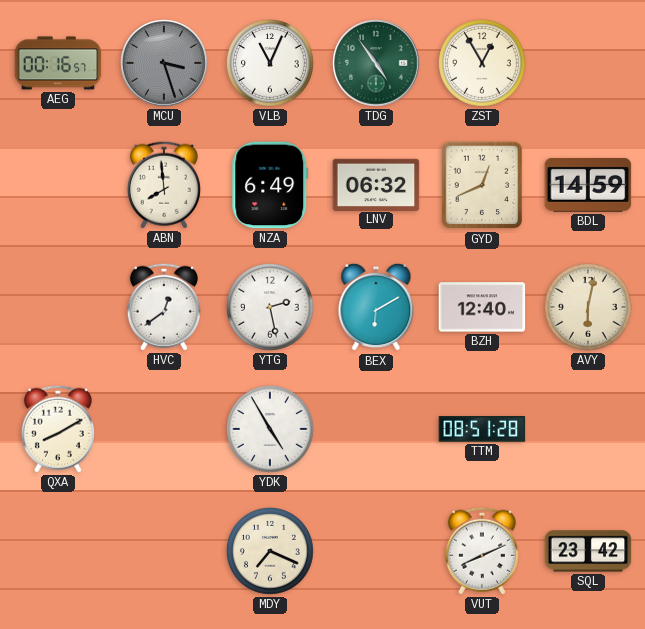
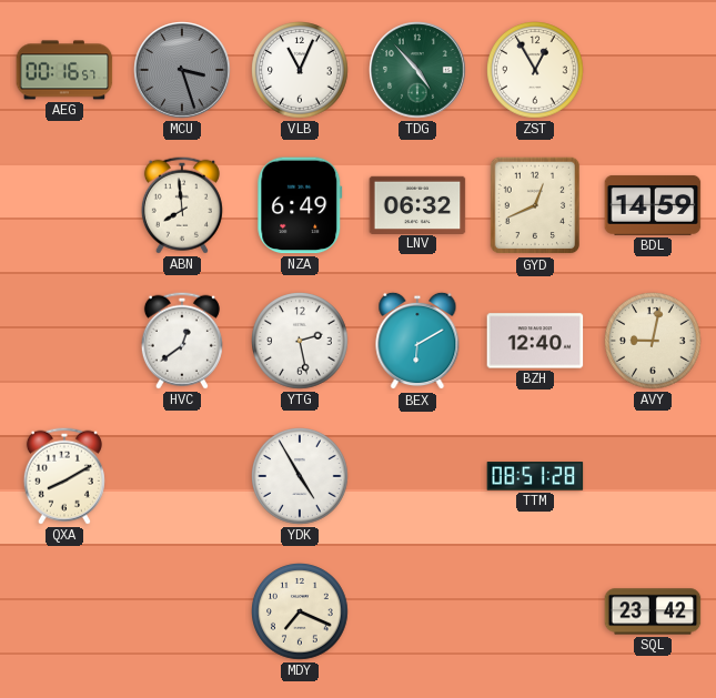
TDG: 4:54 -> 4:53 (417, 70)
AVY: 6:02 -> 9:02 (654, 342)
VUT: 8:11 -> none (482, 551)
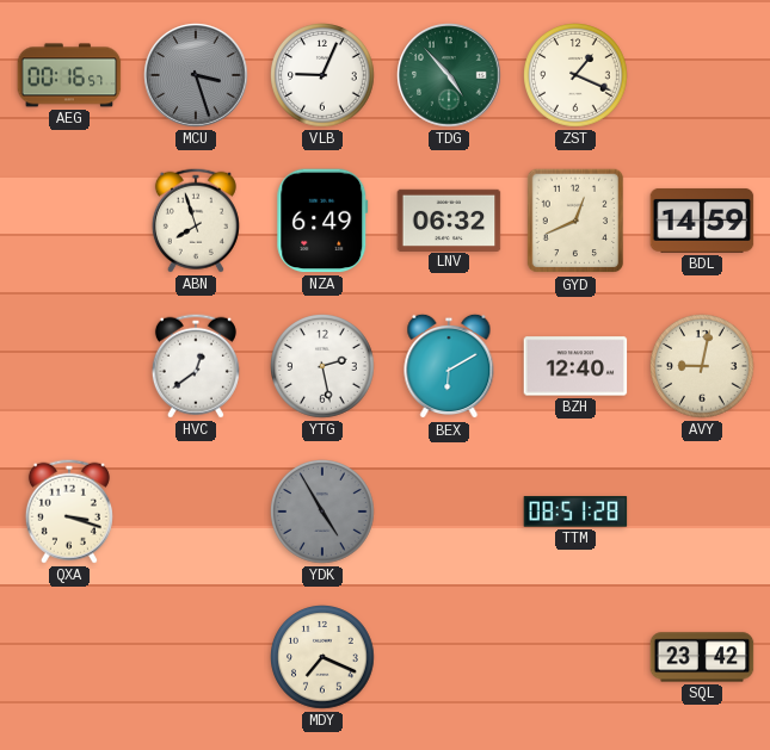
VLB: 11:04 -> 9:04 (324, 76)
ZST: 12:55 -> 1:19 (577, 76)
ABN: 7:59 -> 7:57 (196, 221)
QXA: 8:10 -> 3:18 (69, 512)
YDK dial: white -> grey (324, 513)
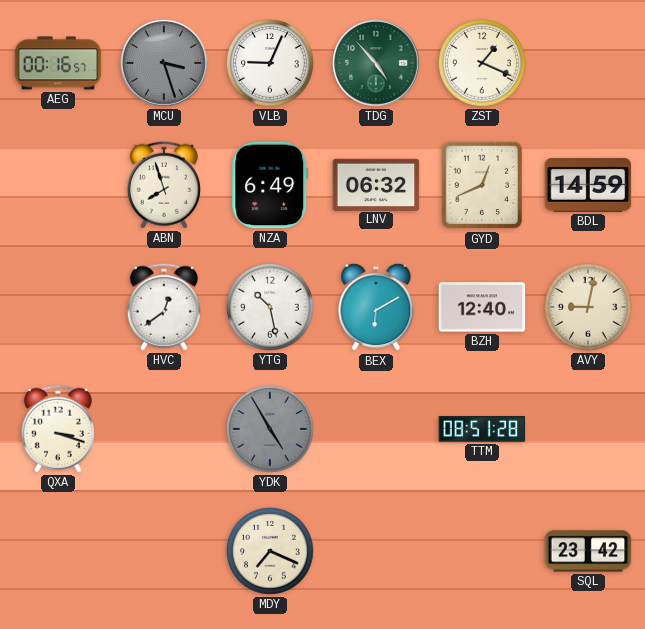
YTG: 2:28 -> 10:28 (271, 308)
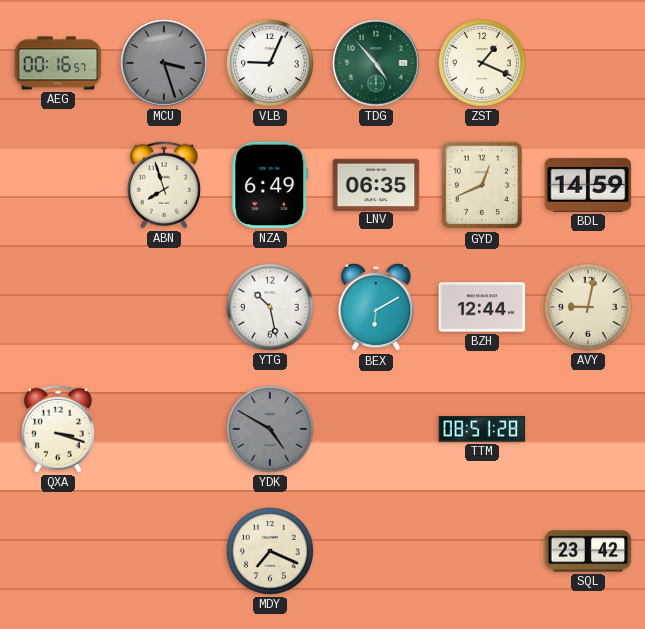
LNV: 06:32 -> 06:35 (376, 184)
HVC: 12:39 -> none (164, 307)
BZH: 12:40 -> 12:44 (482, 307)
YDK: 4:55 -> 4:50 (271, 430)
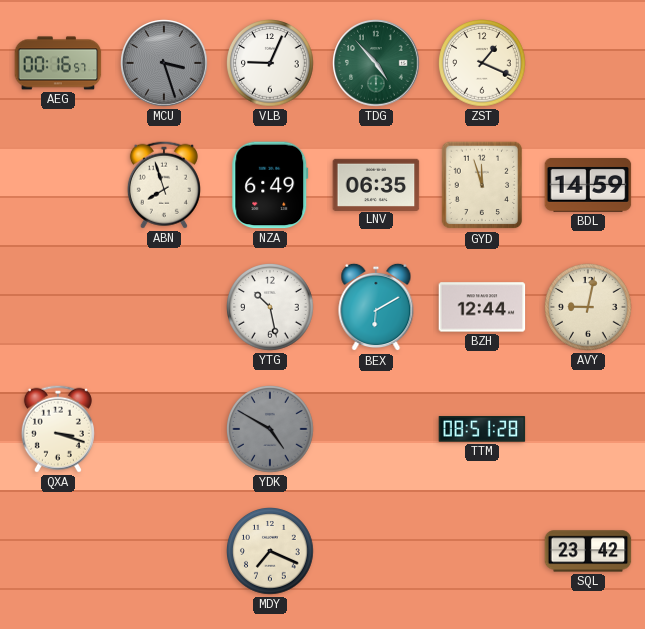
GYD: 12:41 -> 11:57 (482, 185)
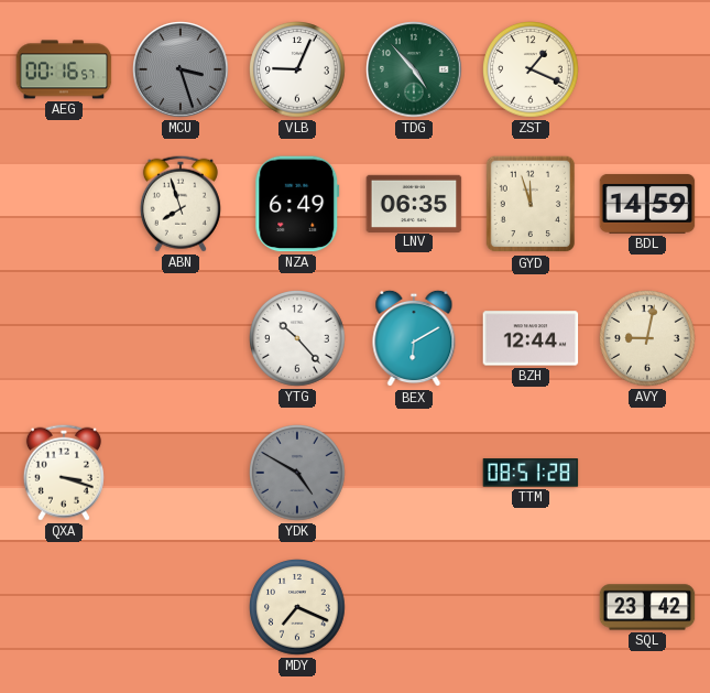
YTG: 10:28 -> 10:23 (298, 339)
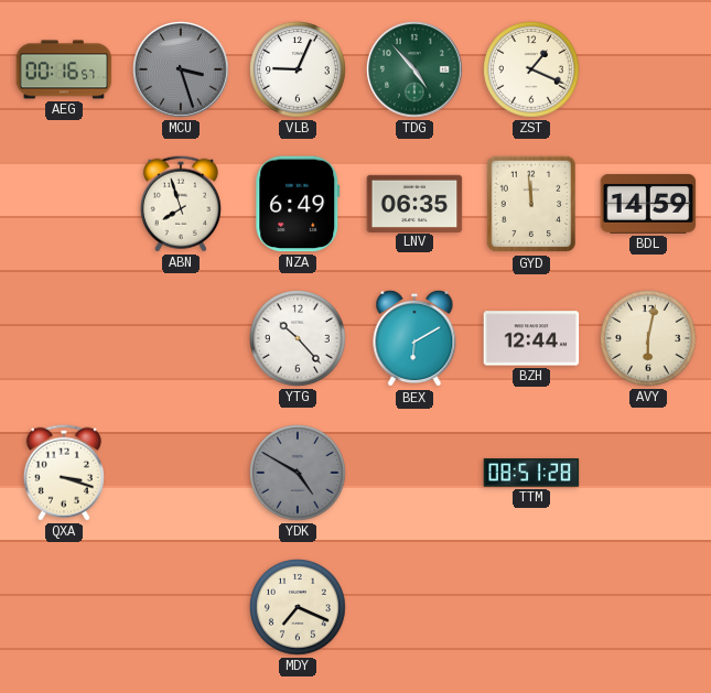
GYD: 11:57 -> 11:59 (531, 204)
AVY: 9:02 -> 6:02 (649, 339)
SQL: 23:42 -> none (647, 607)
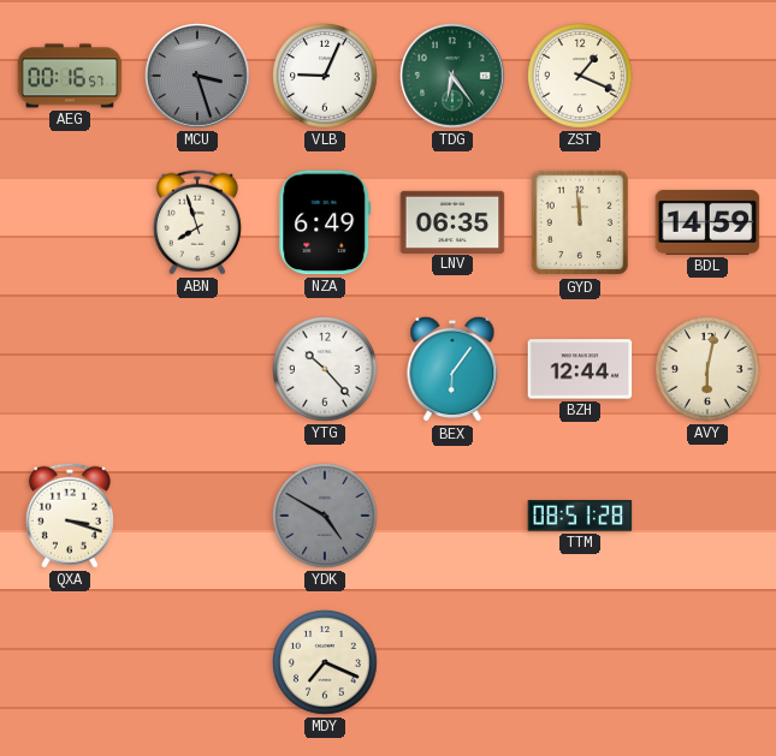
TDG: 4:53 -> 6:24 (452, 76)
BEX: 6:10 -> 6:06 (452, 369)
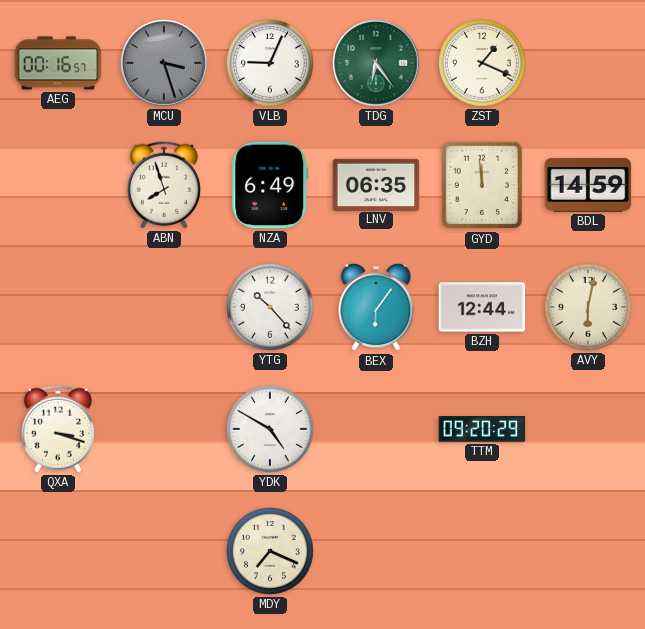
YDK dial: grey -> white (271, 430)
TTM: 08:51 -> 09:20 (482, 429)
